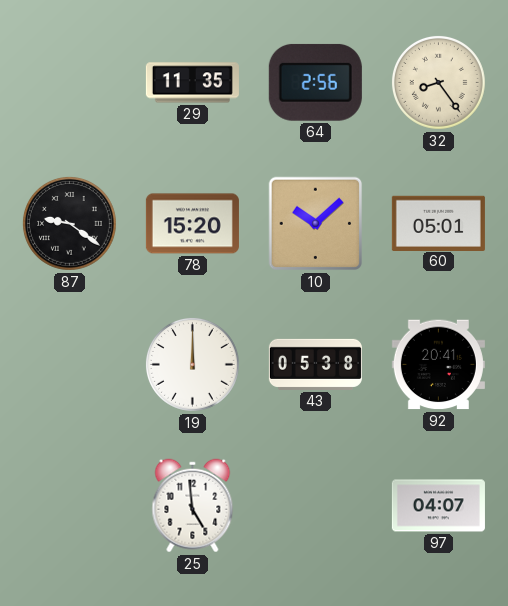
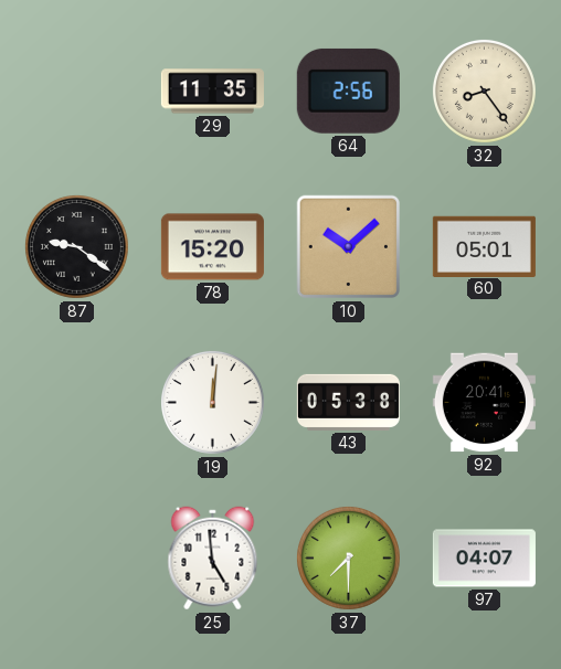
19: 12:00 -> 12:01 (212, 402)
37: none -> 7:30 (348, 557)
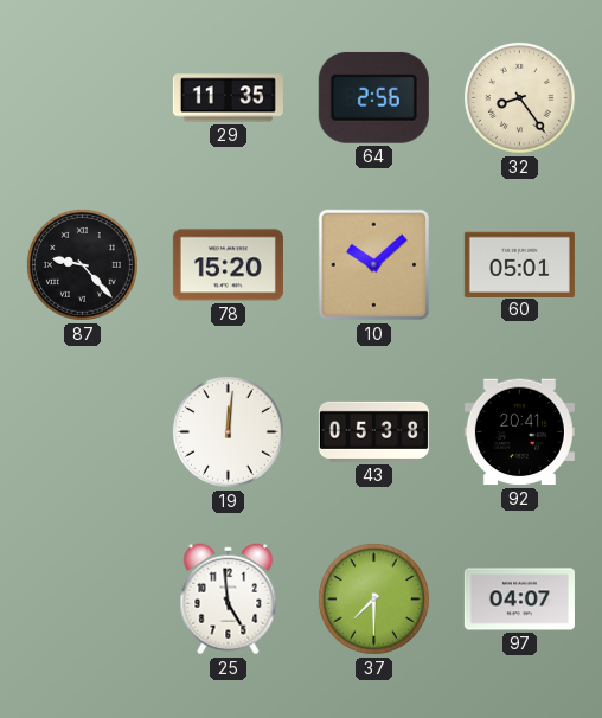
87: 9:21 -> 9:23 (82, 264)
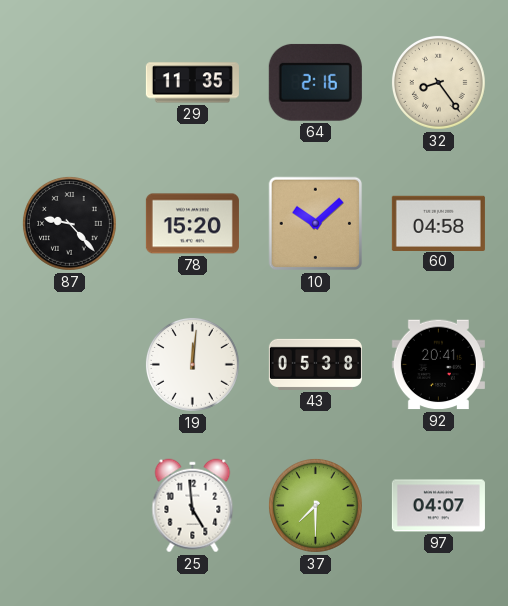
64: 2:56 -> 2:16 (315, 82)
60: 05:01 -> 04:58 (438, 223)
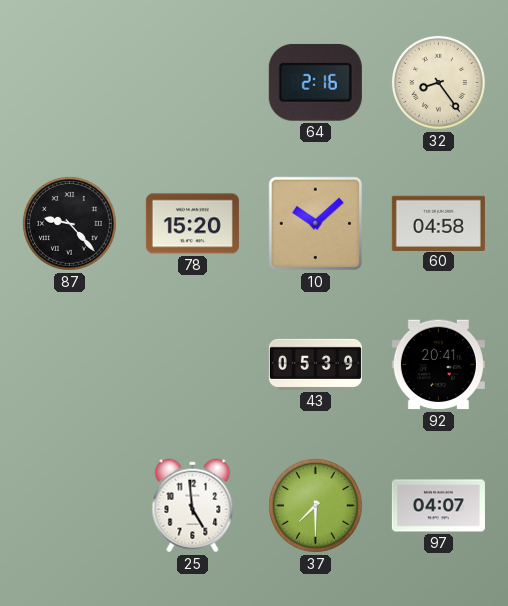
29: 11:35 -> none (192, 83)
19: 12:01 -> none (192, 364)
43: 05:38 -> 05:39 (315, 364)
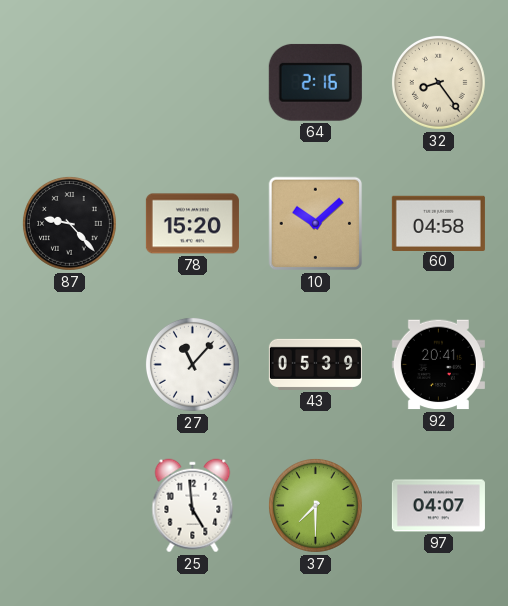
27: none -> 11:07 (192, 364)
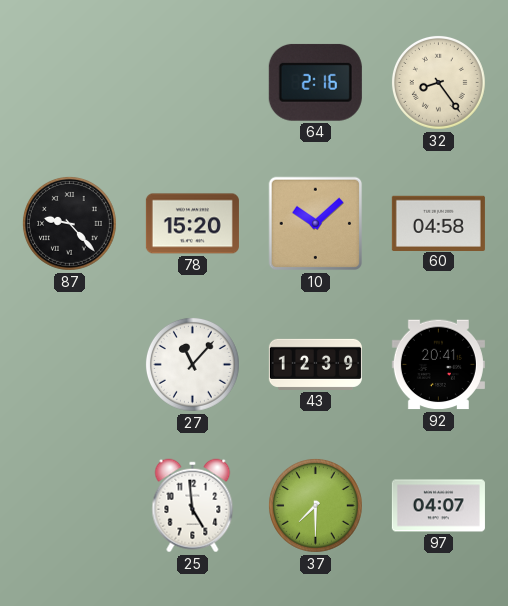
43: 05:39 -> 12:39 (315, 364)
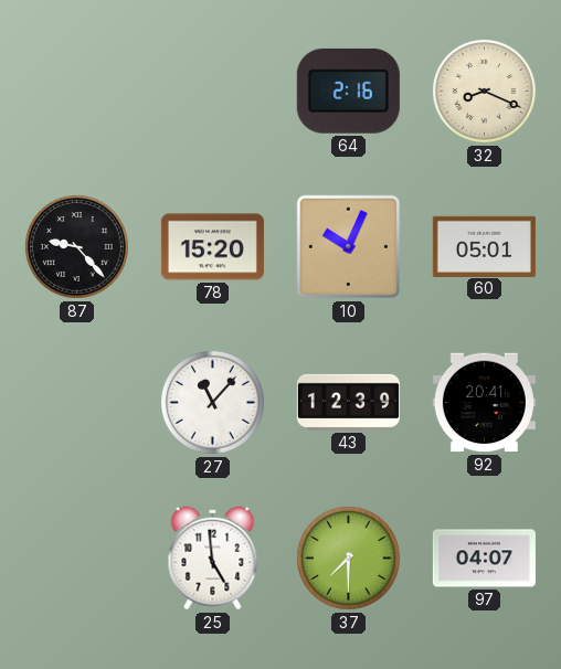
32: 8:24 -> 8:19 (484, 91)
10: 10:08 -> 10:04 (349, 247)
60: 04:58 -> 05:01 (484, 246)
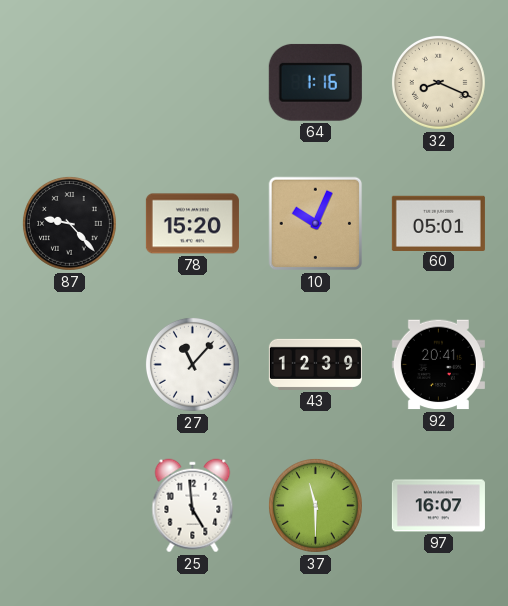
64: 2:16 -> 1:16 (315, 82)
37: 7:30 -> 11:30 (315, 505)
97: 04:07 -> 16:07 (438, 506)
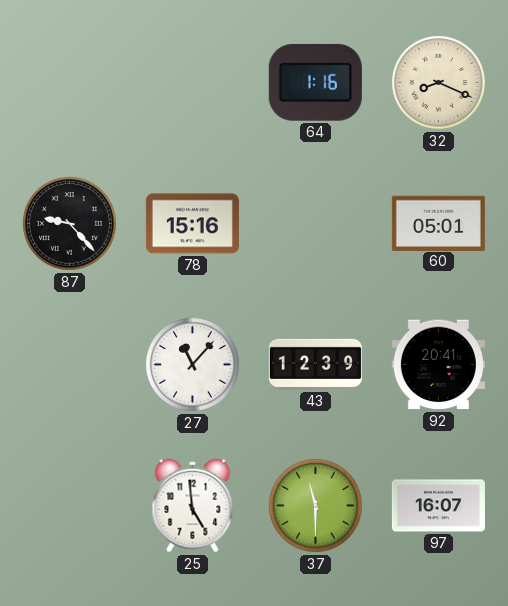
78: 15:20 -> 15:16 (192, 224)
10: 10:04 -> none (316, 224)
